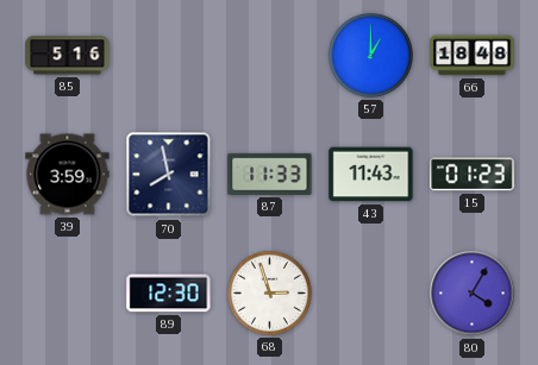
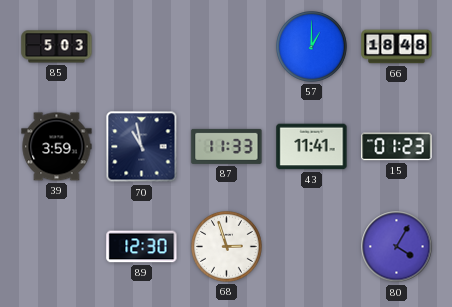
85: 5:16 -> 5:03 (57, 47)
70: 7:58 -> 10:58 (142, 147)
43: 11:43 -> 11:41 (312, 147)
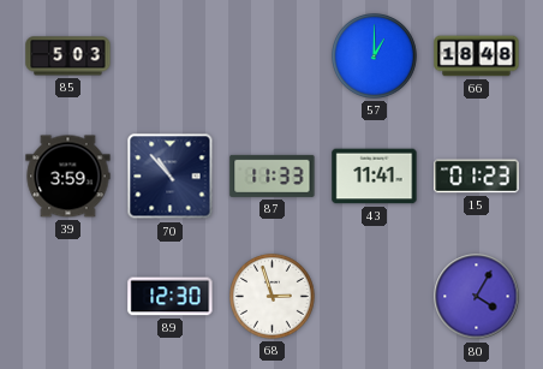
70: 10:58 -> 10:53 (171, 177)
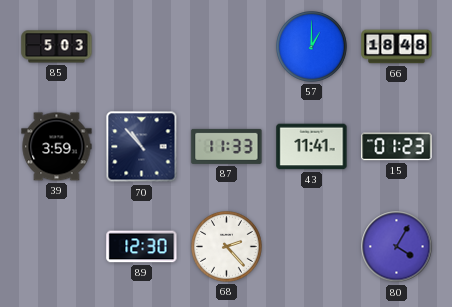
68: 2:57 -> 2:23 (227, 247)
